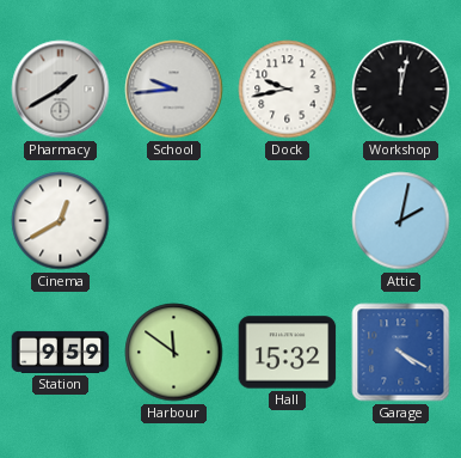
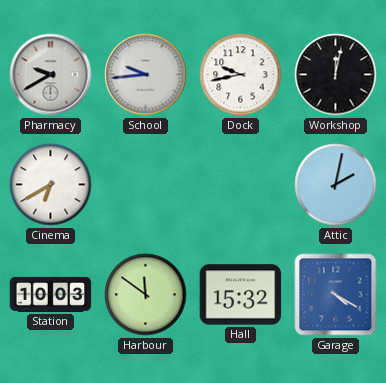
Pharmacy: 1:40 -> 9:40 (51, 75)
Cinema: 12:40 -> 6:40 (51, 185)
Station: 9:59 -> 10:03 (51, 294)
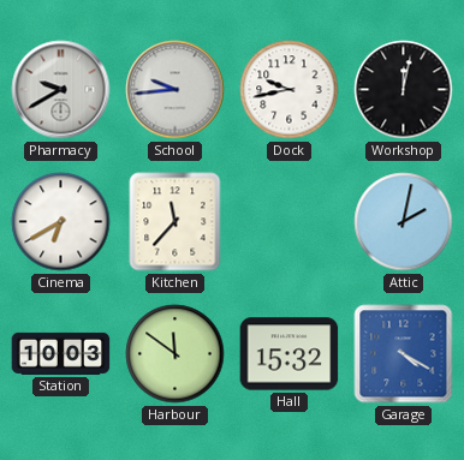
Kitchen: none -> 11:37 (176, 222)
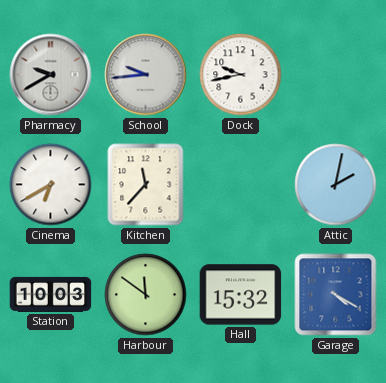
Workshop: 12:02 -> none (404, 90)
